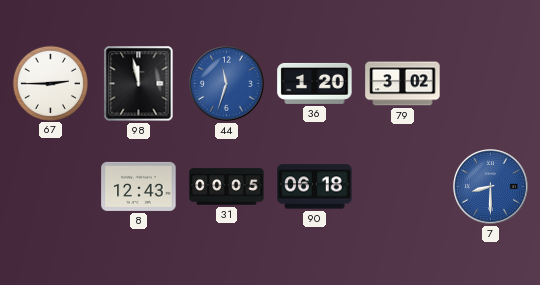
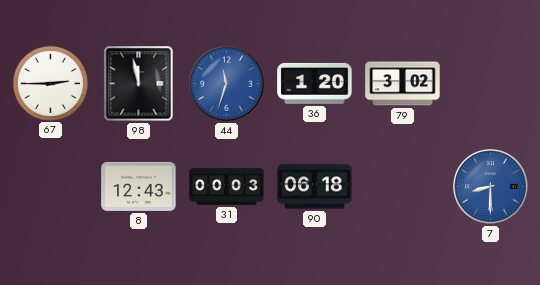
31: 00:05 -> 00:03 (227, 187)
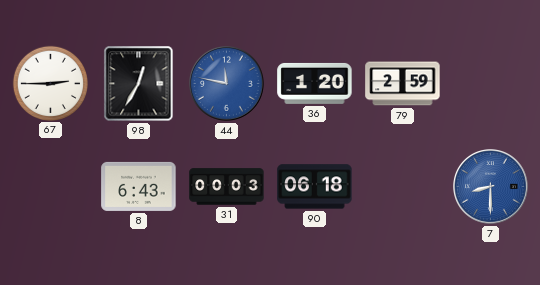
98: 11:58 -> 12:35 (139, 84)
44: 11:33 -> 11:47 (227, 84)
79: 3:02 -> 2:59 (403, 84)
8: 12:43 -> 6:43 (139, 186)
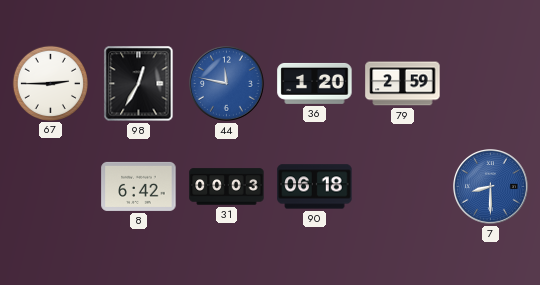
8: 6:43 -> 6:42 (139, 186)
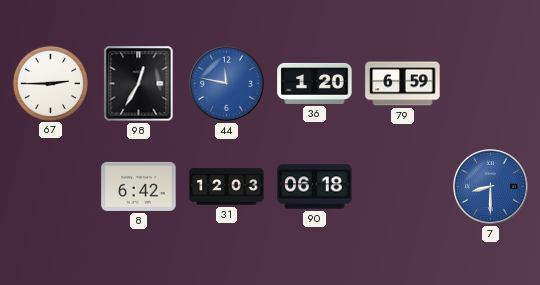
79: 2:59 -> 6:59 (403, 84)
31: 00:03 -> 12:03 (227, 187)
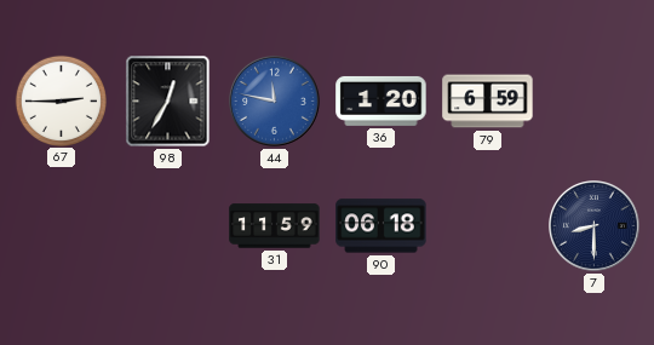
8: 6:42 -> none (139, 186)
31: 12:03 -> 11:59 (275, 226)
7 dial: blue -> navy (595, 226)
